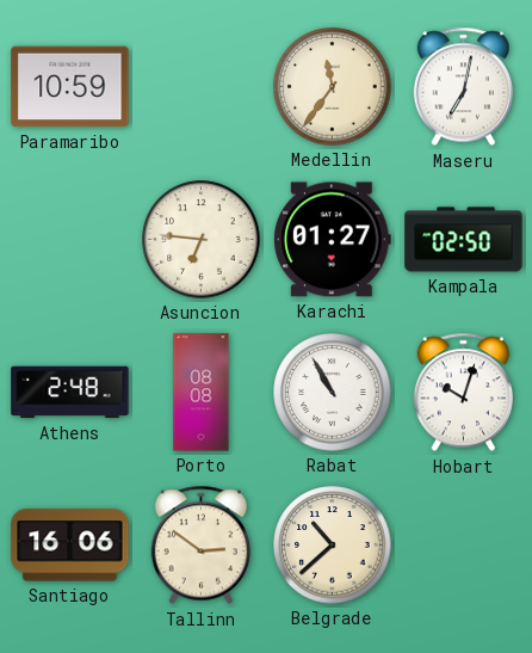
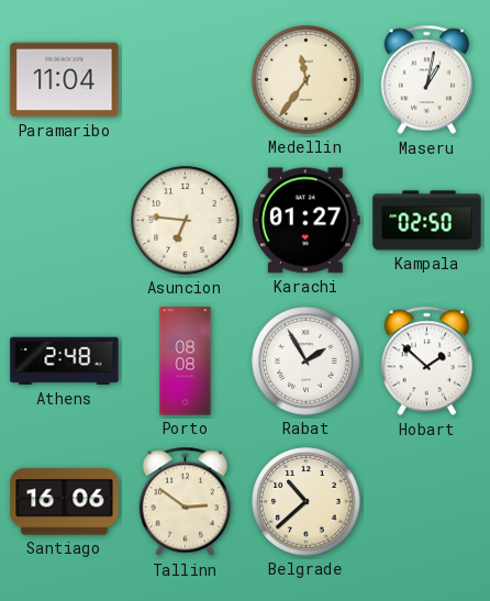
Paramaribo: 10:59 -> 11:04 (65, 80)
Maseru: 7:02 -> 1:02 (426, 80)
Rabat: 10:55 -> 1:55 (307, 361)
Hobart: 10:03 -> 1:52 (426, 361)
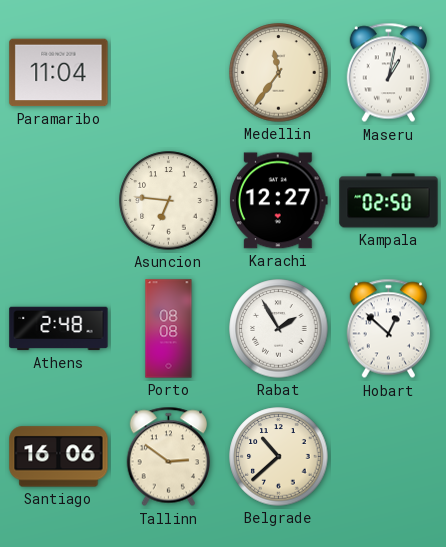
Karachi: 01:27 -> 12:27 (278, 201)
Hobart: 1:52 -> 12:52 (388, 329)
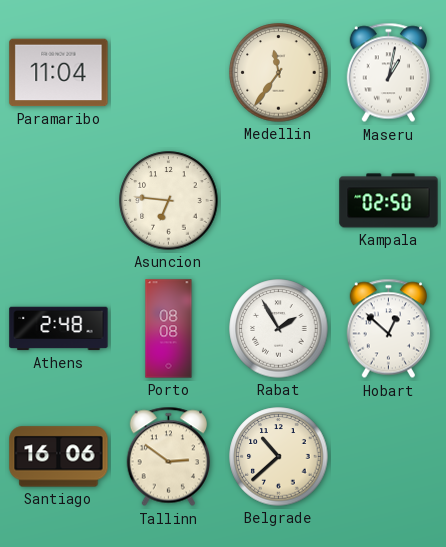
Karachi: 12:27 -> none (278, 201)
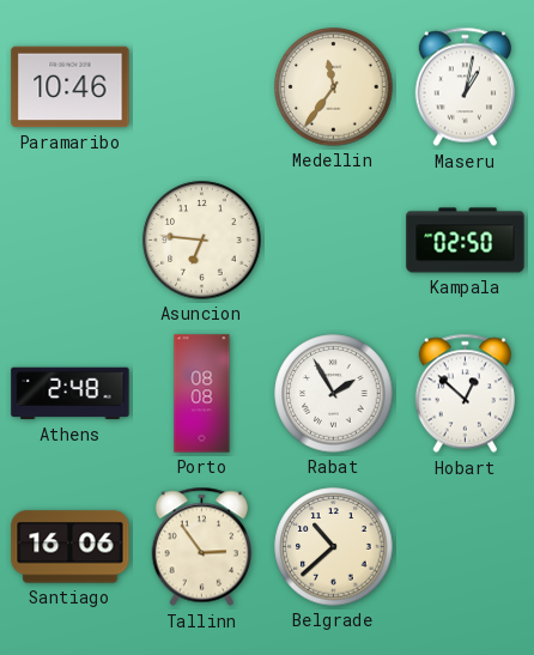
Paramaribo: 11:04 -> 10:46 (71, 87)
Tallinn: 2:51 -> 2:54 (201, 547)
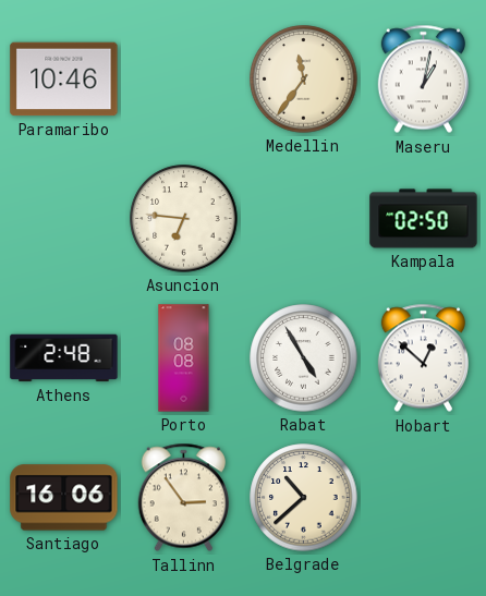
Rabat: 1:55 -> 4:55 (304, 358)
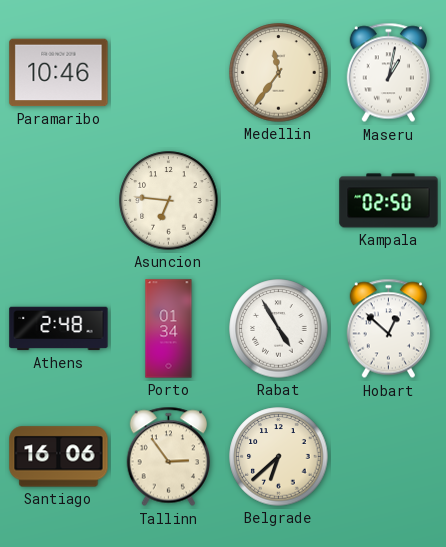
Porto: 08:08 -> 01:34 (169, 329)
Belgrade: 10:38 -> 6:38 (279, 457)
